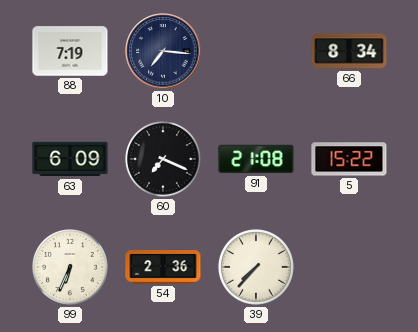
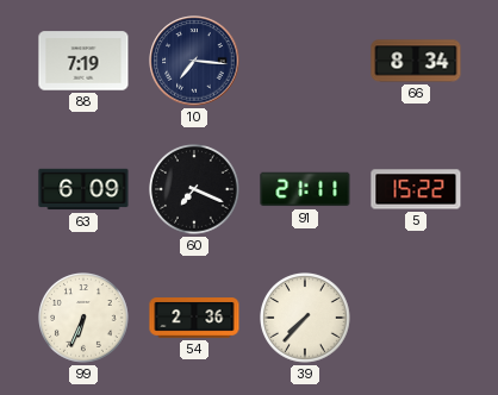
91: 21:08 -> 21:11 (305, 189)
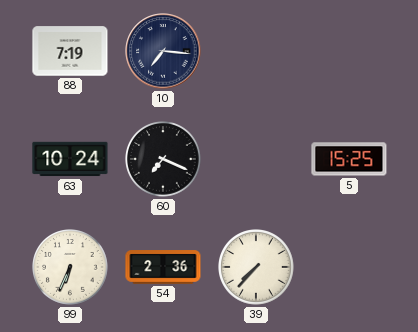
66: 8:34 -> none (416, 61)
63: 6:09 -> 10:24 (70, 159)
91: 21:11 -> none (305, 189)
5: 15:22 -> 15:25 (349, 159)
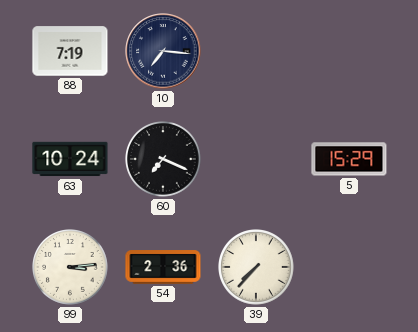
5: 15:25 -> 15:29 (349, 159)
99: 6:34 -> 3:14 (71, 268)
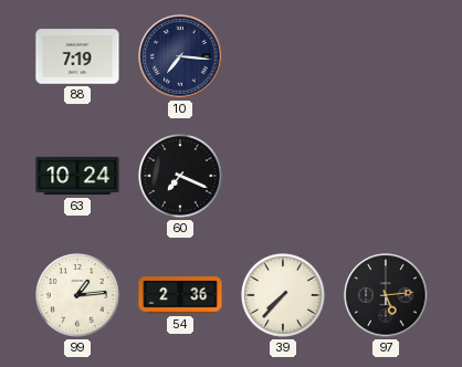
5: 15:29 -> none (349, 159)
99: 3:14 -> 1:14 (78, 296)
97: none -> 5:14 (386, 295)
